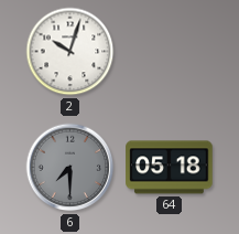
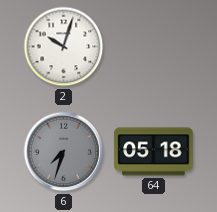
6: 7:30 -> 7:33 (64, 152)
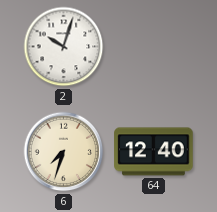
6 dial: grey -> cream (64, 152)
64: 05:18 -> 12:40 (154, 152)
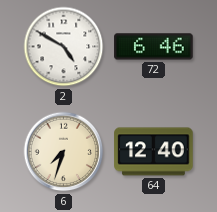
2: 10:03 -> 4:50 (64, 47)
72: none -> 6:46 (154, 47)
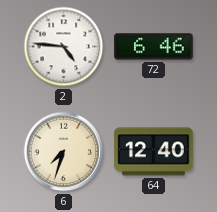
2: 4:50 -> 4:46 (64, 47)
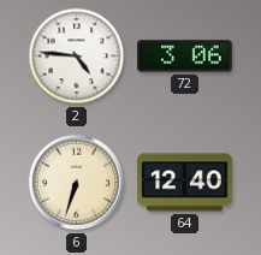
72: 6:46 -> 3:06 (185, 57)
6: 7:33 -> 6:33 (77, 183)
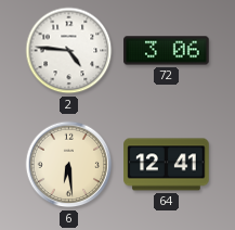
6: 6:33 -> 6:29 (69, 165)
64: 12:40 -> 12:41 (167, 165)
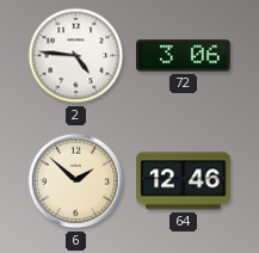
6: 6:29 -> 1:52 (76, 181)
64: 12:41 -> 12:46 (184, 181)
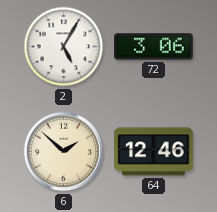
2: 4:46 -> 5:05 (64, 47)
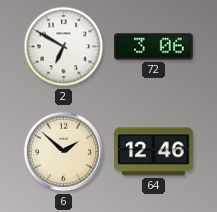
2: 5:05 -> 6:50 (64, 47)
